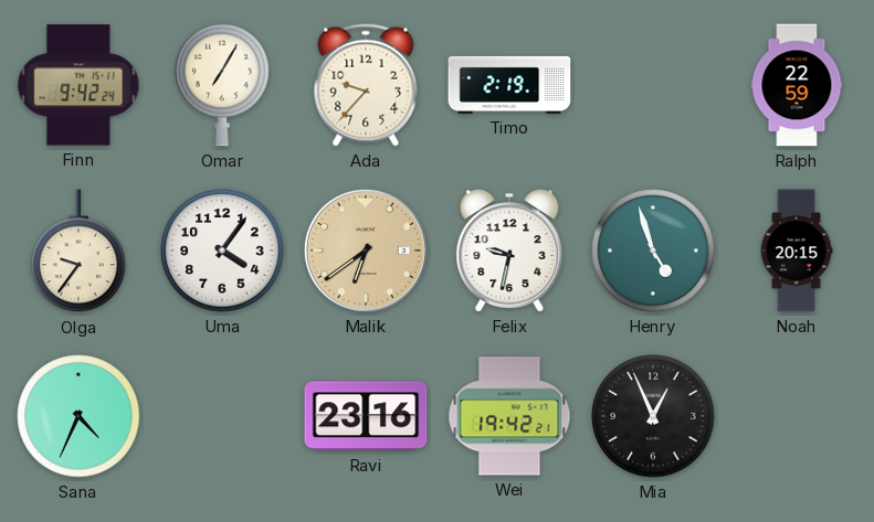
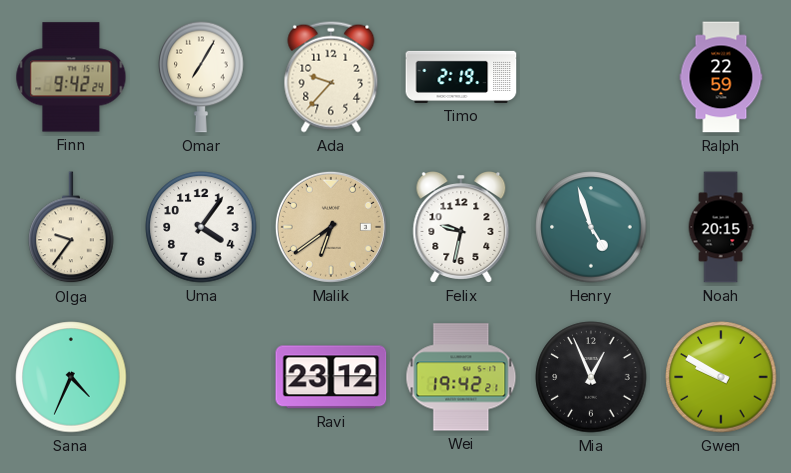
Ravi: 23:16 -> 23:12 (331, 377)
Gwen: none -> 9:50 (721, 377)
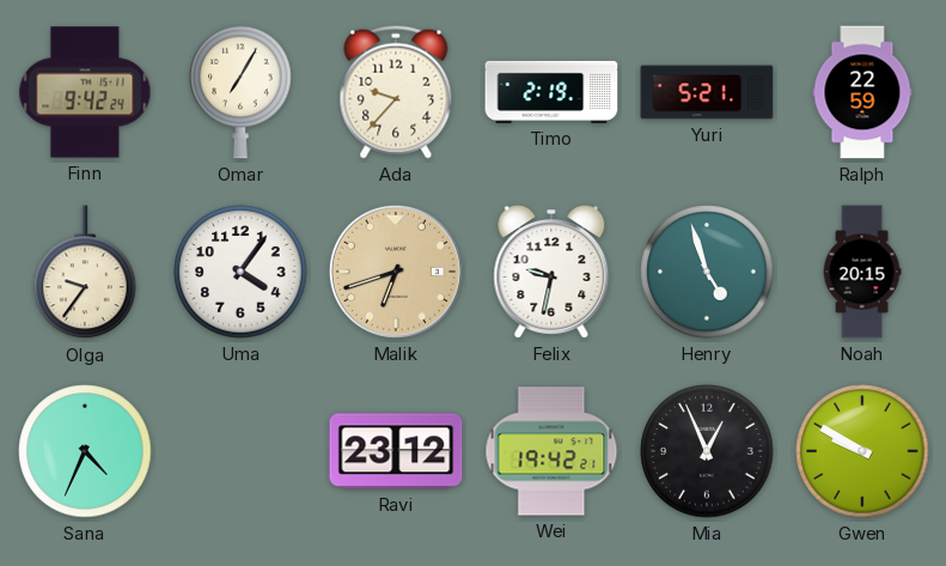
Yuri: none -> 5:21 (707, 92)
Malik: 6:39 -> 6:42 (396, 272)
